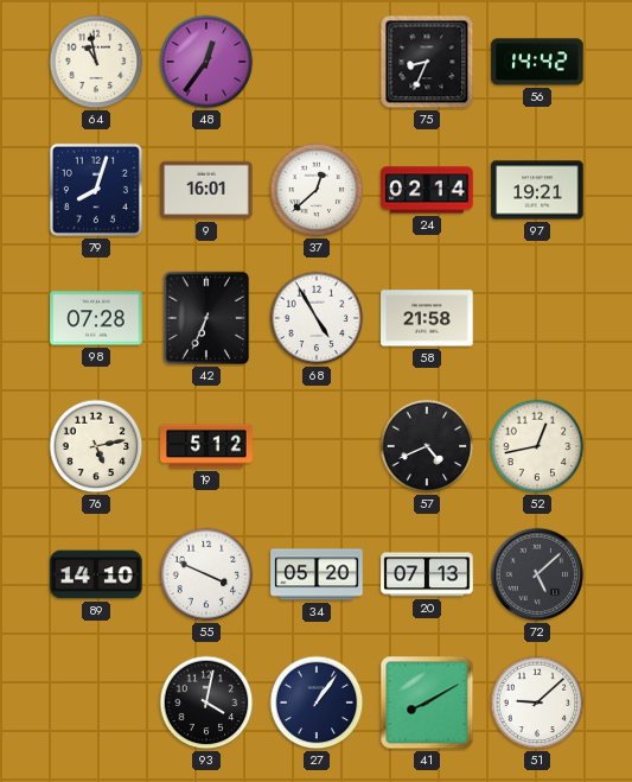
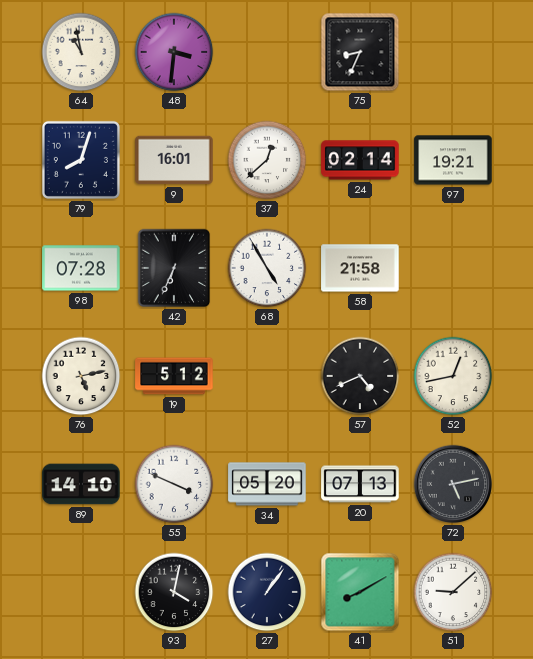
48: 12:36 -> 3:31 (174, 52)
56: 14:42 -> none (537, 62)
72: 5:08 -> 5:13 (453, 484)
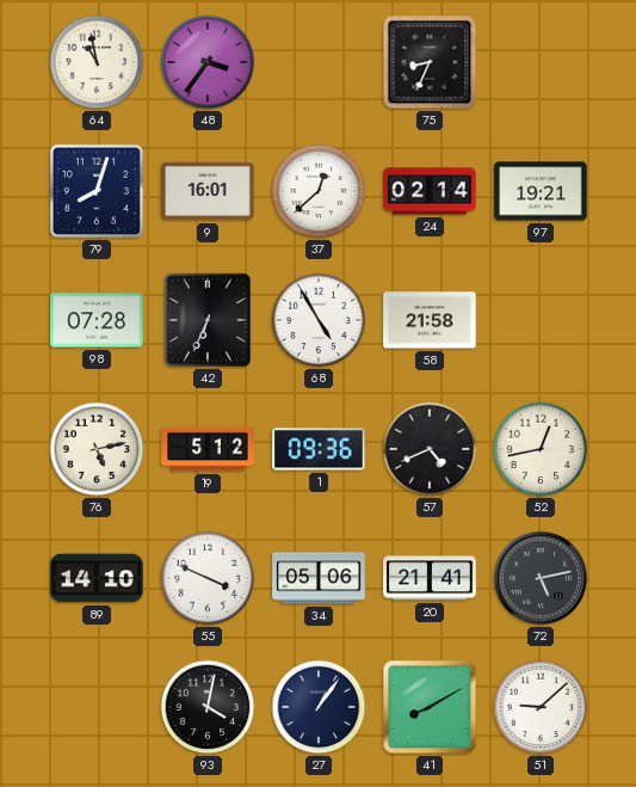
48: 3:31 -> 3:36 (208, 62)
1: none -> 09:36 (319, 449)
34: 05:20 -> 05:06 (319, 578)
20: 07:13 -> 21:41 (430, 578)
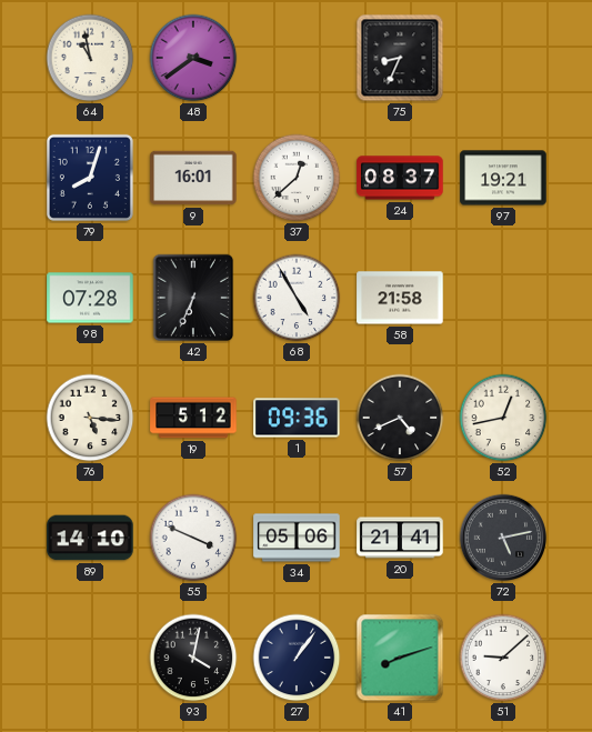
48: 3:36 -> 3:39 (193, 58)
24: 02:14 -> 08:37 (400, 178)
76: 5:13 -> 5:16 (90, 418)
41: 8:10 -> 8:12 (400, 658)
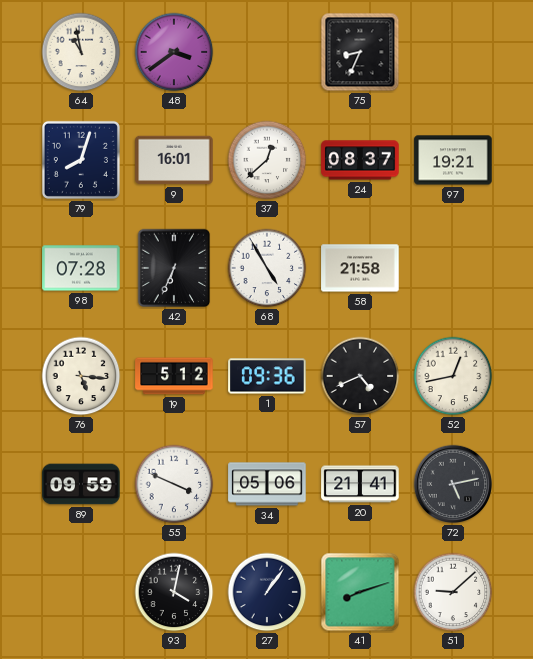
89: 14:10 -> 09:59 (81, 484)
